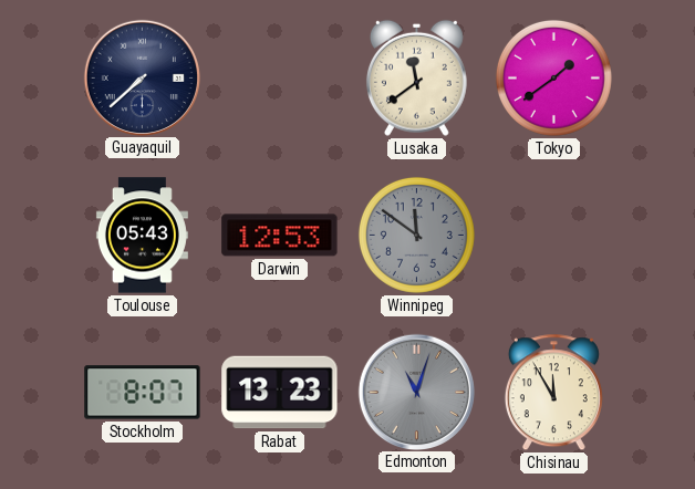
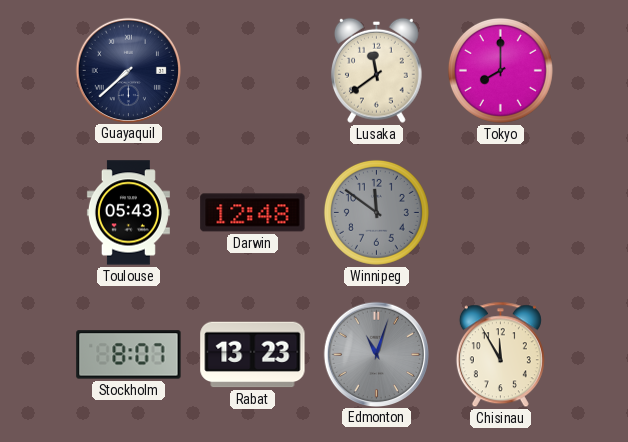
Tokyo: 1:39 -> 8:00 (500, 70)
Darwin: 12:53 -> 12:48 (253, 213)
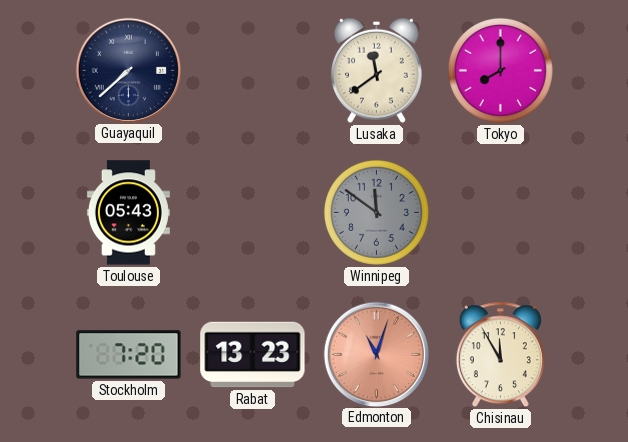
Darwin: 12:48 -> none (253, 213)
Stockholm: 8:07 -> 7:20 (129, 355)
Edmonton dial: grey -> salmon (376, 354)
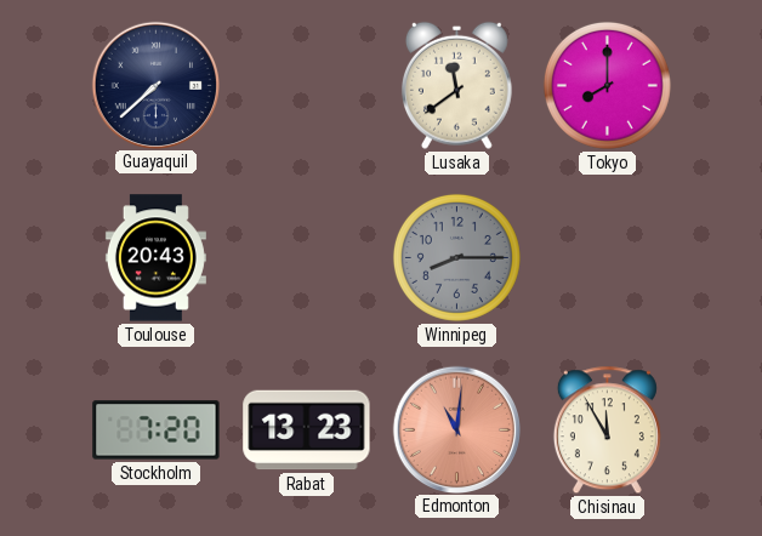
Toulouse: 05:43 -> 20:43 (155, 258)
Winnipeg: 11:51 -> 8:15 (456, 257)
Edmonton: 11:03 -> 11:01 (456, 429)
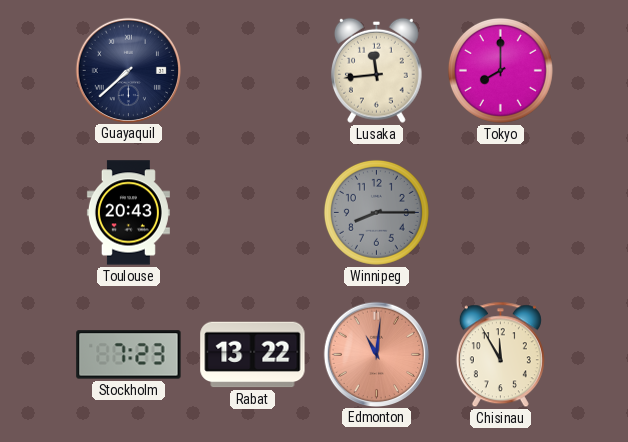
Lusaka: 11:39 -> 11:44 (376, 70)
Stockholm: 7:20 -> 7:23 (129, 355)
Rabat: 13:23 -> 13:22 (253, 355)
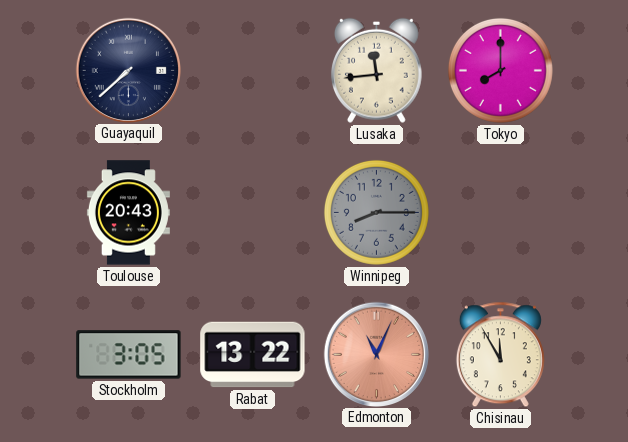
Stockholm: 7:23 -> 3:05 (129, 355)
Edmonton: 11:01 -> 11:04 (376, 354)
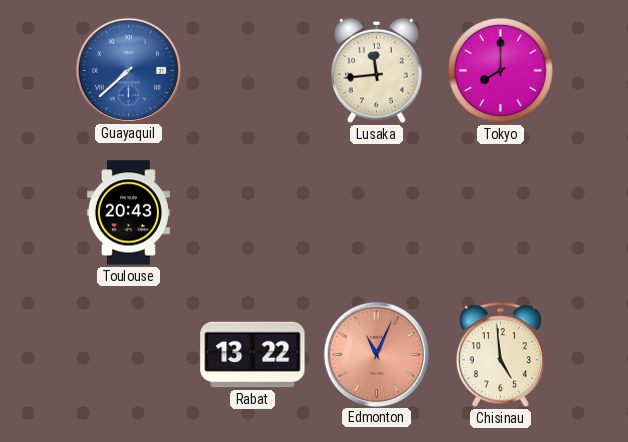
Guayaquil dial: navy -> blue (128, 70)
Winnipeg: 8:15 -> none (376, 212)
Stockholm: 3:05 -> none (129, 355)
Chisinau: 11:55 -> 4:59 (500, 355)
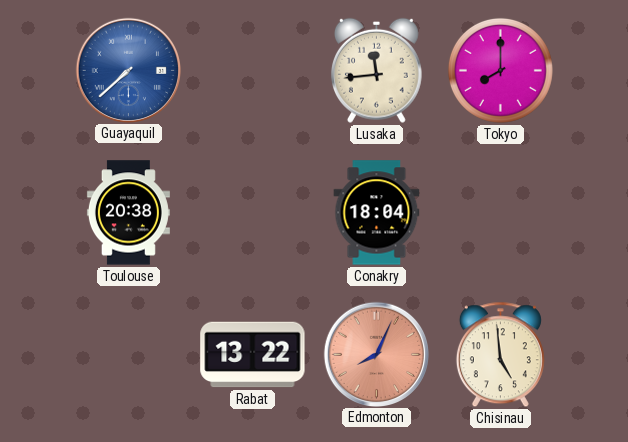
Toulouse: 20:43 -> 20:38 (128, 213)
Conakry: none -> 18:04 (377, 213)
Edmonton: 11:04 -> 8:04 (376, 354)
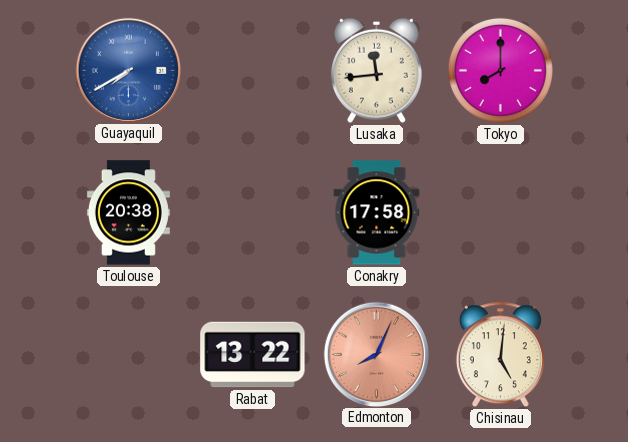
Guayaquil: 7:38 -> 7:40 (128, 70)
Conakry: 18:04 -> 17:58 (377, 213)
Chisinau: 4:59 -> 5:01 (500, 355)
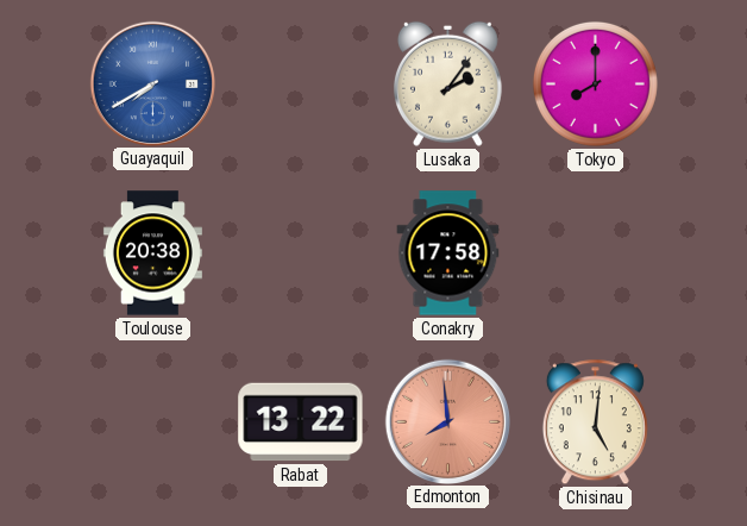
Lusaka: 11:44 -> 2:06 (447, 83)
Edmonton: 8:04 -> 7:59 (447, 421)
